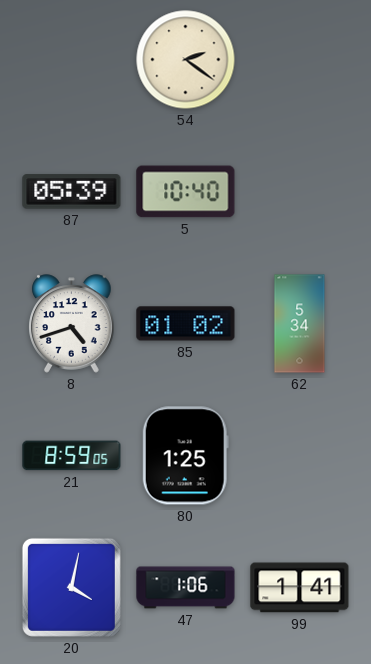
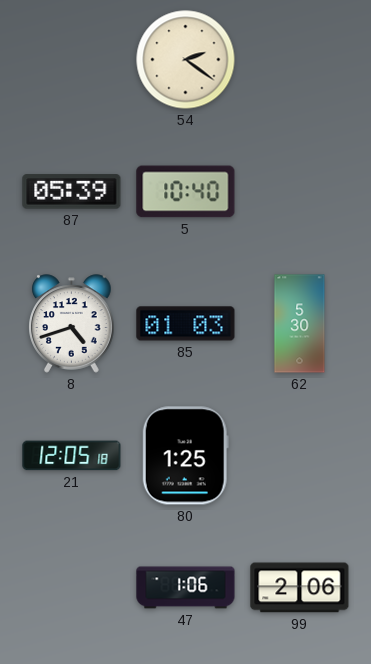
85: 01:02 -> 01:03 (186, 324)
62: 5:34 -> 5:30 (300, 324)
21: 8:59 -> 12:05 (72, 456)
20: 4:02 -> none (71, 587)
99: 1:41 -> 2:06 (300, 588)
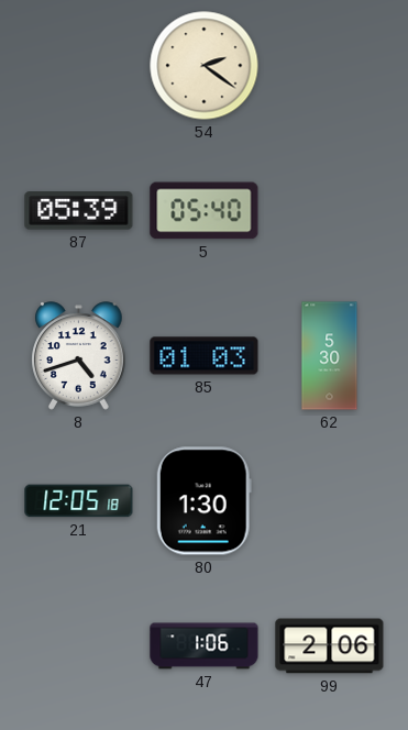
5: 10:40 -> 05:40 (205, 211)
80: 1:25 -> 1:30 (203, 501)
